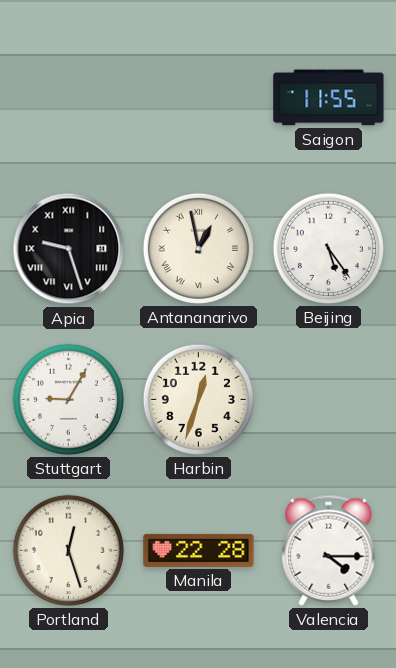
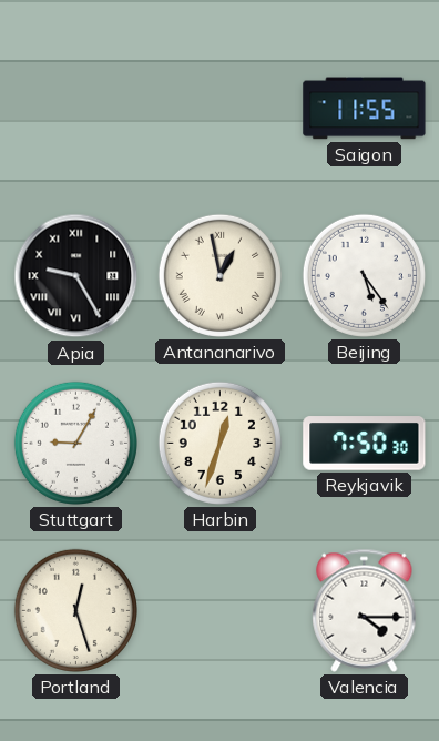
Apia: 9:27 -> 9:25 (76, 276)
Reykjavik: none -> 7:50 (365, 444)
Manila: 22:28 -> none (199, 550)
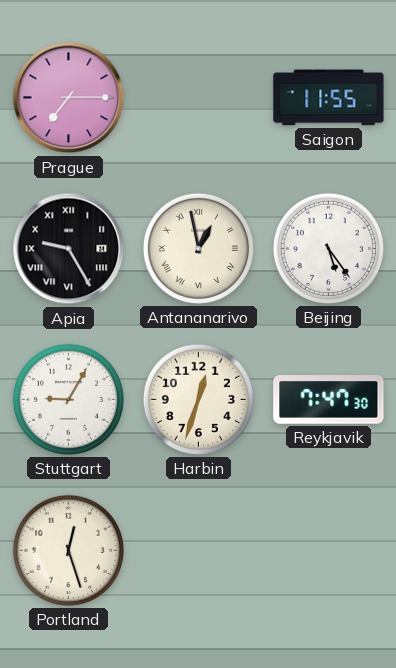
Prague: none -> 7:15 (69, 98)
Reykjavik: 7:50 -> 7:47 (329, 400)
Valencia: 4:15 -> none (365, 610)
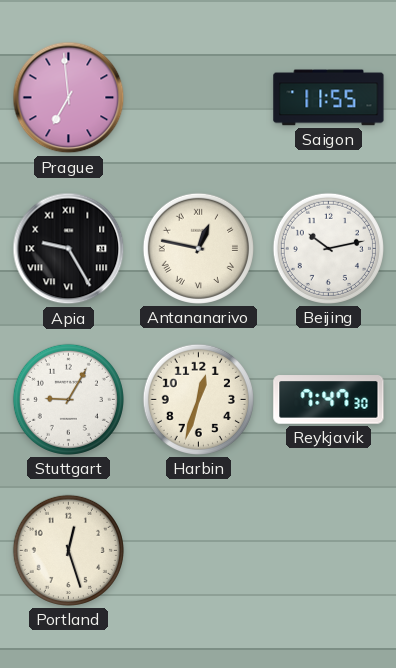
Prague: 7:15 -> 6:59 (69, 98)
Antananarivo: 12:58 -> 12:47 (198, 248)
Beijing: 5:24 -> 10:13 (328, 248)
